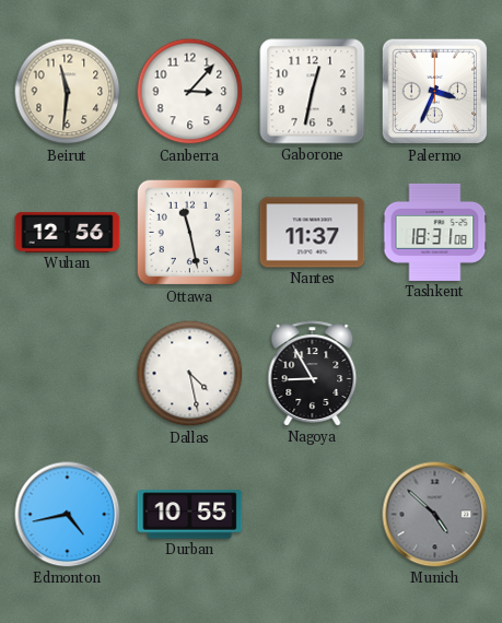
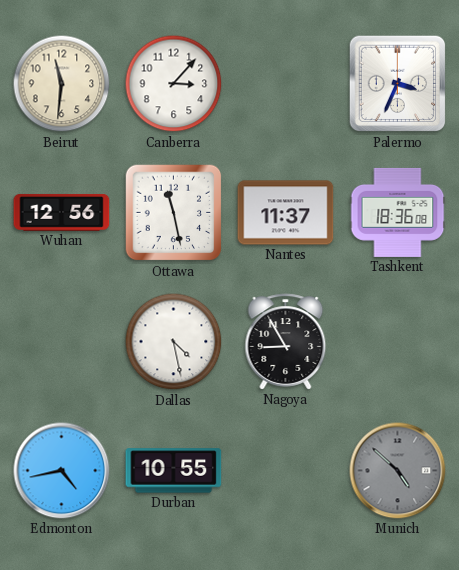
Gaborone: 12:32 -> none (313, 92)
Tashkent: 18:31 -> 18:36 (398, 212)
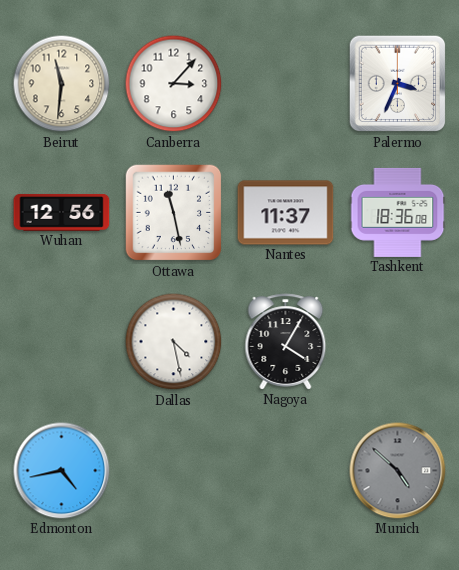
Nagoya: 8:55 -> 4:05 (286, 342)
Durban: 10:55 -> none (174, 471)
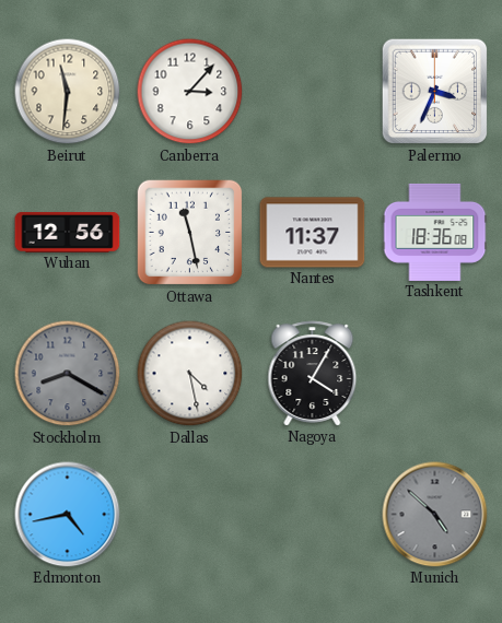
Stockholm: none -> 8:20 (68, 374)
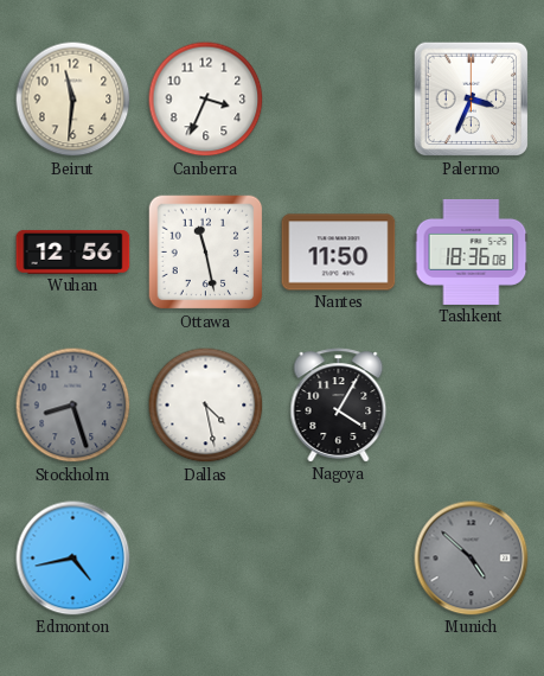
Canberra: 3:07 -> 3:34 (206, 100)
Nantes: 11:37 -> 11:50 (339, 253)
Stockholm: 8:20 -> 8:27 (73, 406)
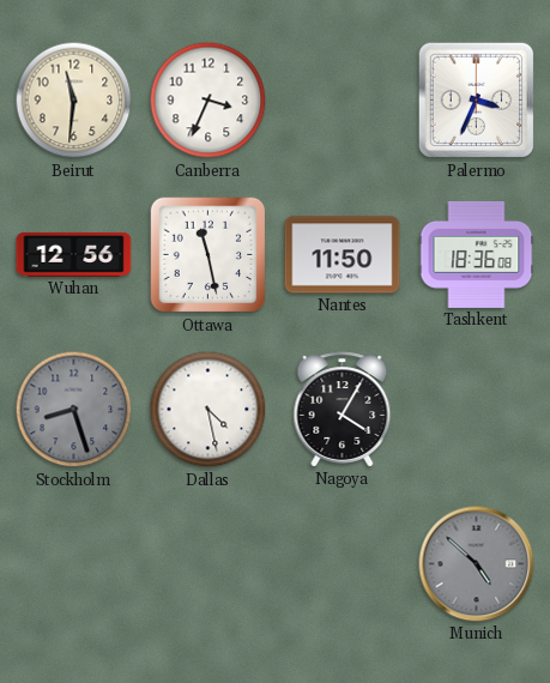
Edmonton: 4:43 -> none (73, 559)
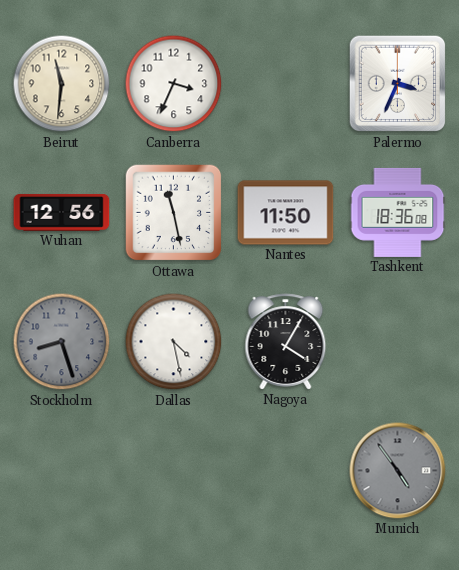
Munich: 4:52 -> 4:54 (398, 471)
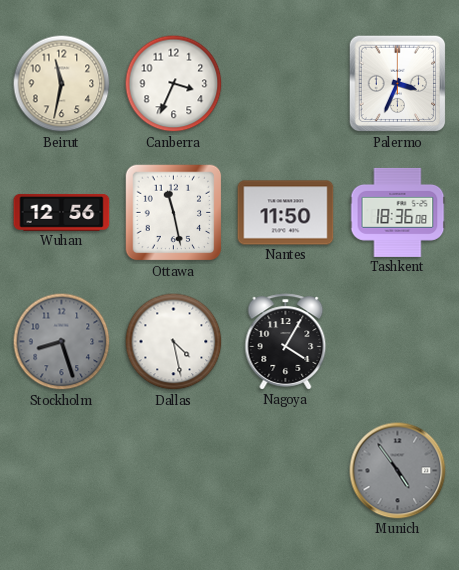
Beirut: 11:31 -> 11:32 (62, 84)
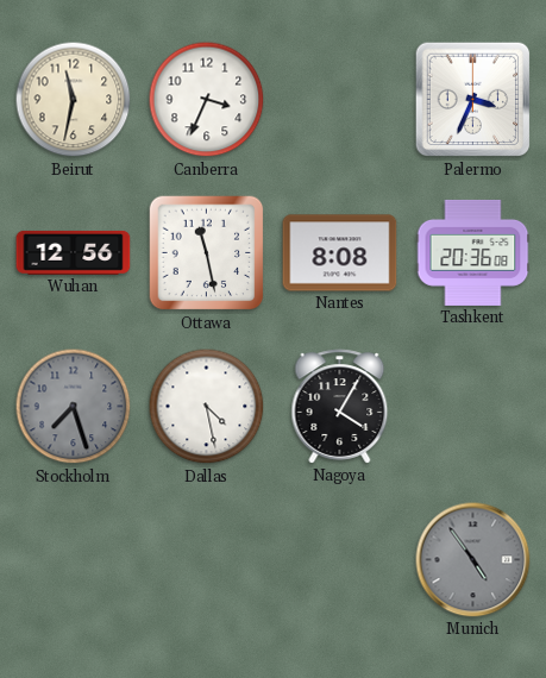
Nantes: 11:50 -> 8:08 (340, 253)
Tashkent: 18:36 -> 20:36 (473, 252)
Stockholm: 8:27 -> 7:27 (74, 407)
